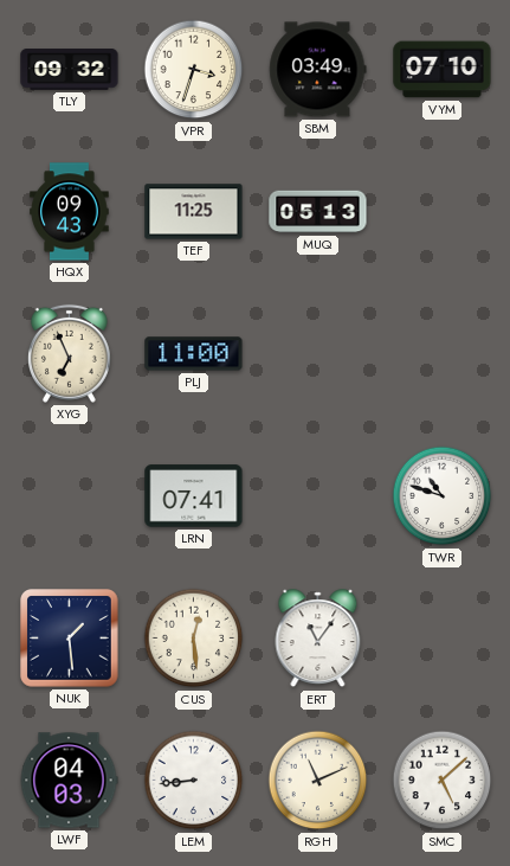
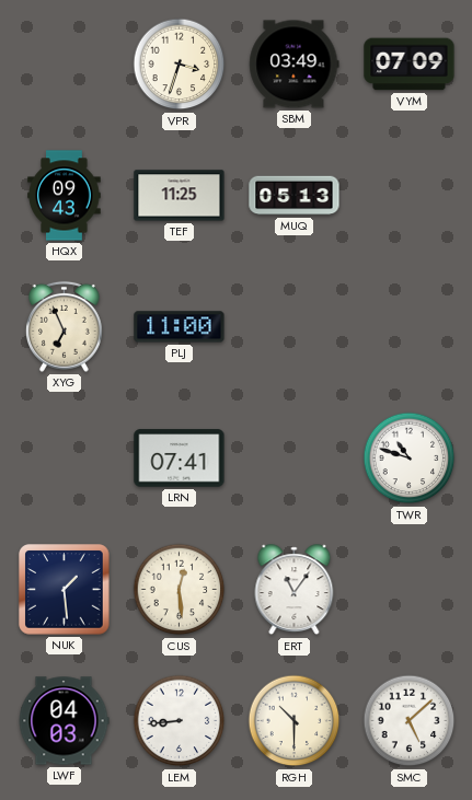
TLY: 09:32 -> none (70, 70)
VYM: 07:10 -> 07:09 (410, 65)
RGH: 11:11 -> 10:30 (295, 721)
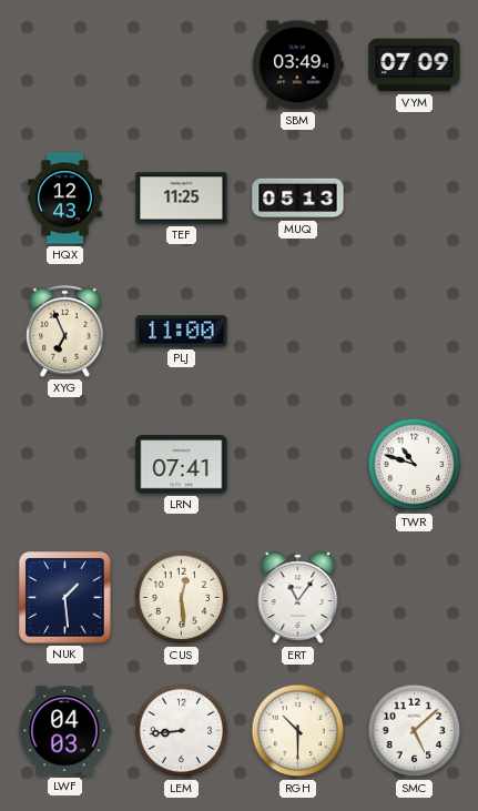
VPR: 3:33 -> none (180, 65)
HQX: 09:43 -> 12:43 (65, 199)
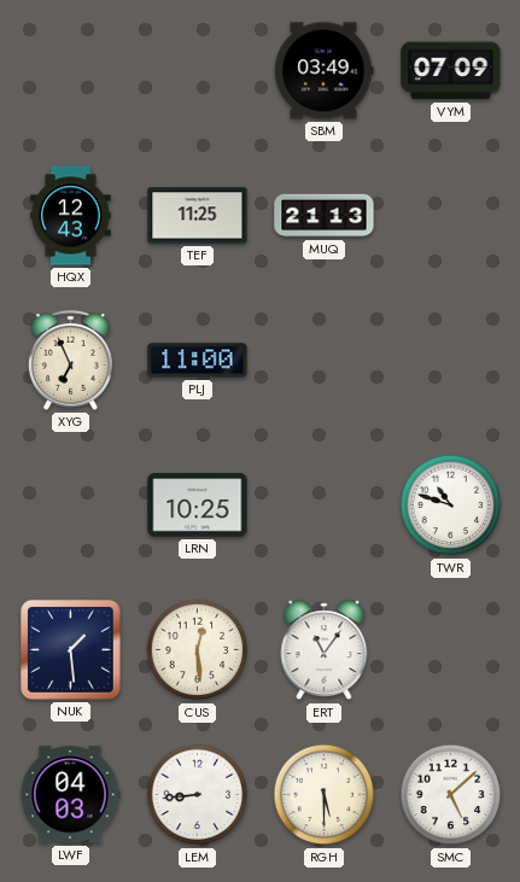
MUQ: 05:13 -> 21:13 (325, 216)
LRN: 07:41 -> 10:25 (198, 506)
RGH: 10:30 -> 5:30 (325, 795)
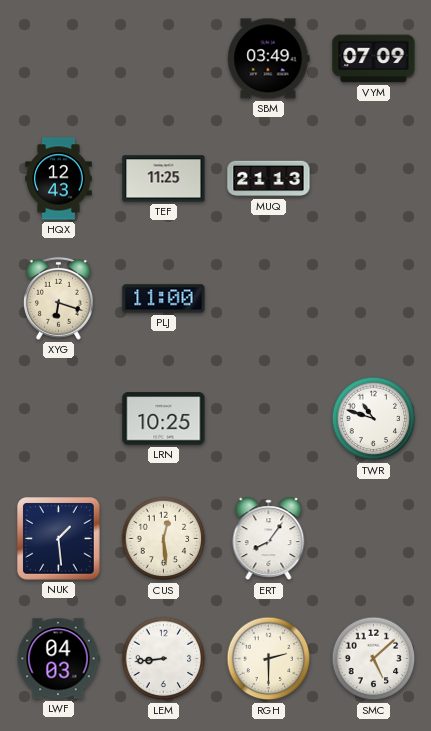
XYG: 6:56 -> 6:18 (58, 298)
ERT: 11:06 -> 8:06 (269, 539)
RGH: 5:30 -> 2:30 (269, 659)
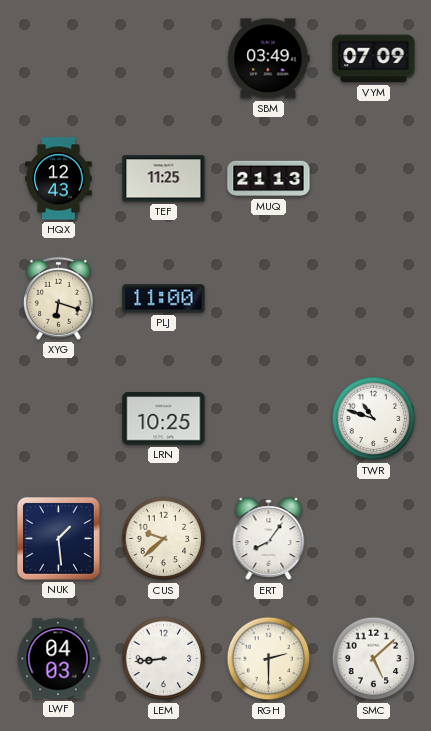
CUS: 12:29 -> 9:38 (164, 539)
